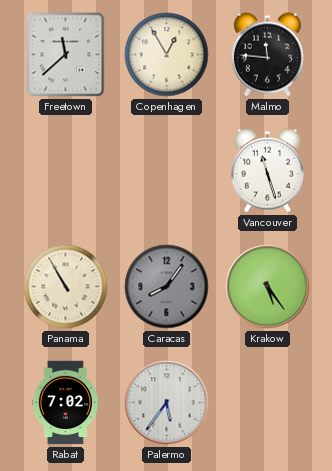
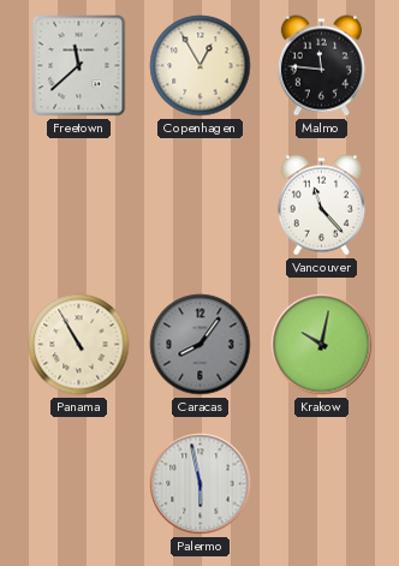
Vancouver: 11:27 -> 11:23 (321, 205)
Krakow: 5:24 -> 10:02 (322, 345)
Rabat: 7:02 -> none (65, 403)
Palermo: 5:36 -> 5:58 (201, 484)
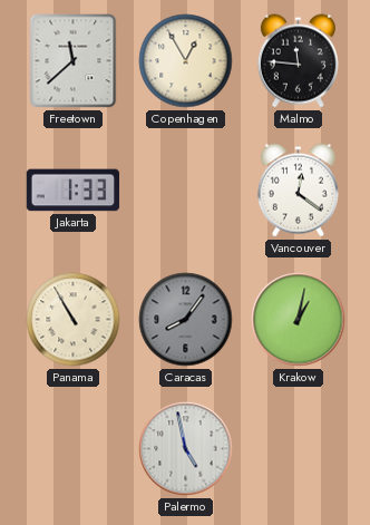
Jakarta: none -> 1:33 (74, 191)
Vancouver: 11:23 -> 12:21 (298, 191)
Krakow: 10:02 -> 1:02 (299, 320)
Palermo: 5:58 -> 4:58 (186, 449)
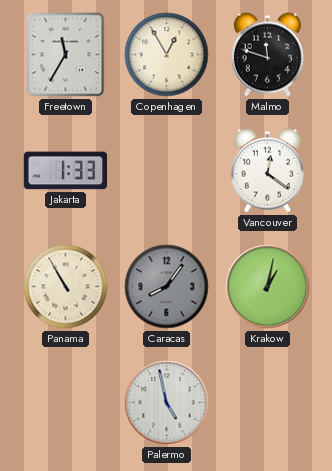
Freetown: 11:38 -> 11:35 (66, 55)
Malmo: 11:46 -> 11:48 (267, 55)
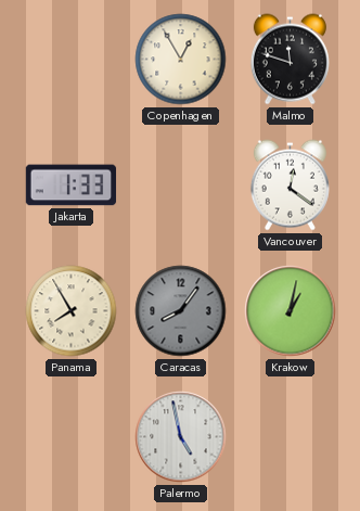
Freetown: 11:35 -> none (66, 55)
Panama: 10:55 -> 7:55 (72, 311)
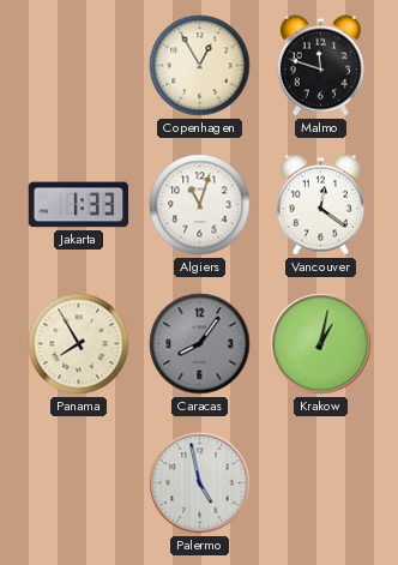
Algiers: none -> 11:03 (200, 205)
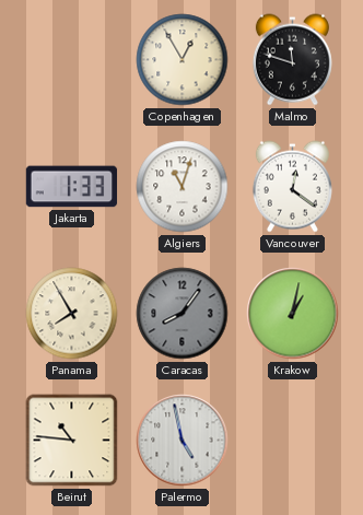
Beirut: none -> 10:46 (72, 441)
